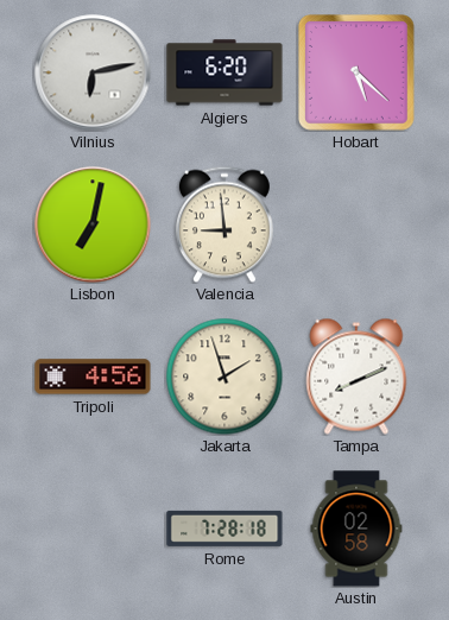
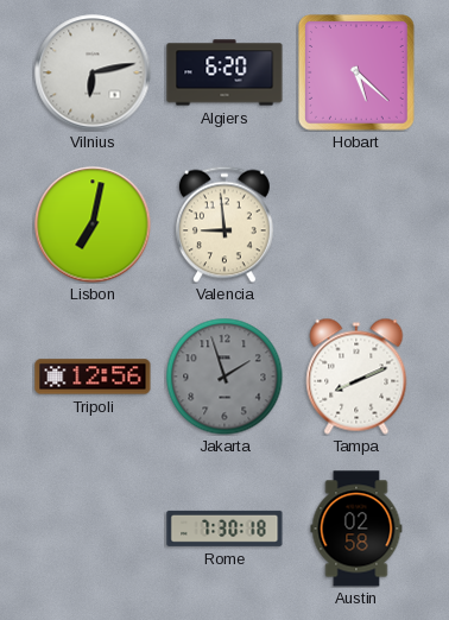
Tripoli: 4:56 -> 12:56 (93, 377)
Jakarta dial: cream -> grey (224, 377)
Rome: 7:28 -> 7:30 (224, 529)
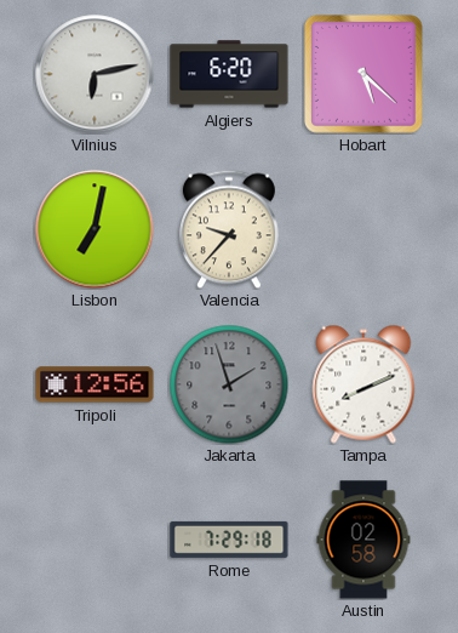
Valencia: 8:59 -> 9:37 (229, 229)
Rome: 7:30 -> 7:29 (229, 540)
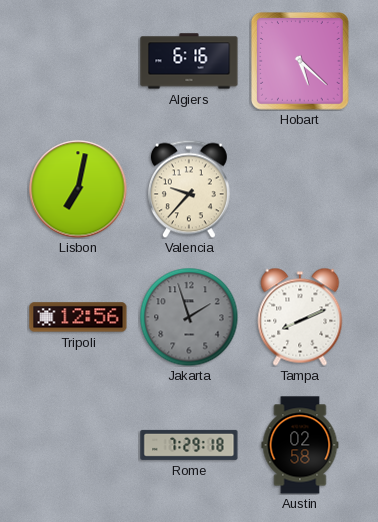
Vilnius: 6:13 -> none (95, 74)
Algiers: 6:20 -> 6:16 (189, 61)
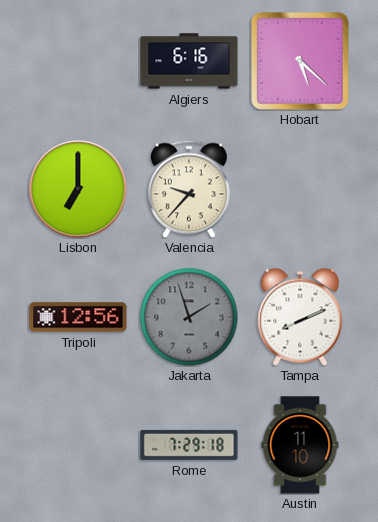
Lisbon: 7:02 -> 7:00 (78, 189)
Austin: 02:58 -> 11:10 (300, 445)
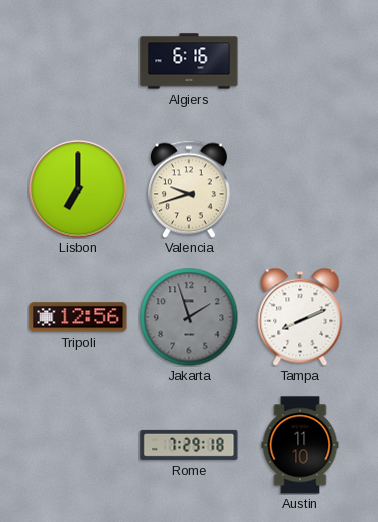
Hobart: 5:22 -> none (301, 62)
Valencia: 9:37 -> 9:42 (189, 189)
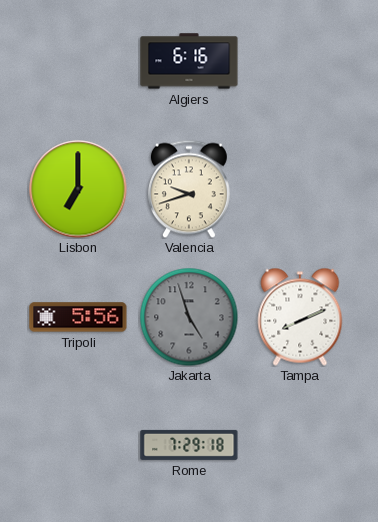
Tripoli: 12:56 -> 5:56 (78, 317)
Jakarta: 1:57 -> 4:57 (189, 317)
Austin: 11:10 -> none (300, 445)
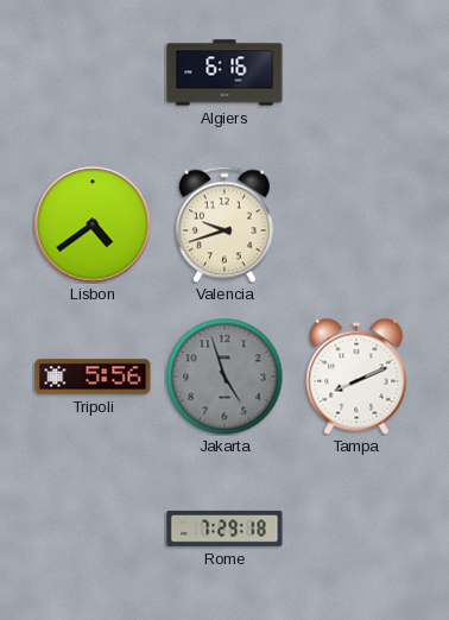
Lisbon: 7:00 -> 4:39 (93, 224)
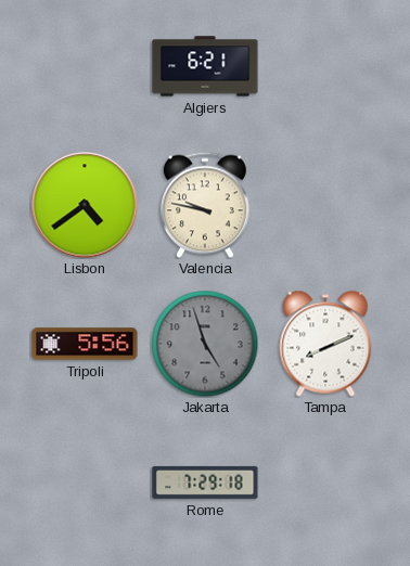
Algiers: 6:16 -> 6:21 (205, 66)
Valencia: 9:42 -> 9:47 (205, 205)
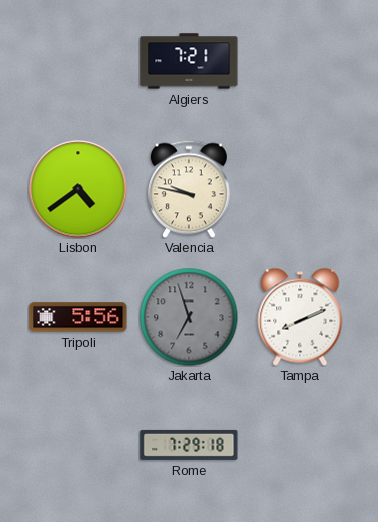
Algiers: 6:21 -> 7:21 (189, 61)
Jakarta: 4:57 -> 6:57 (189, 317)
